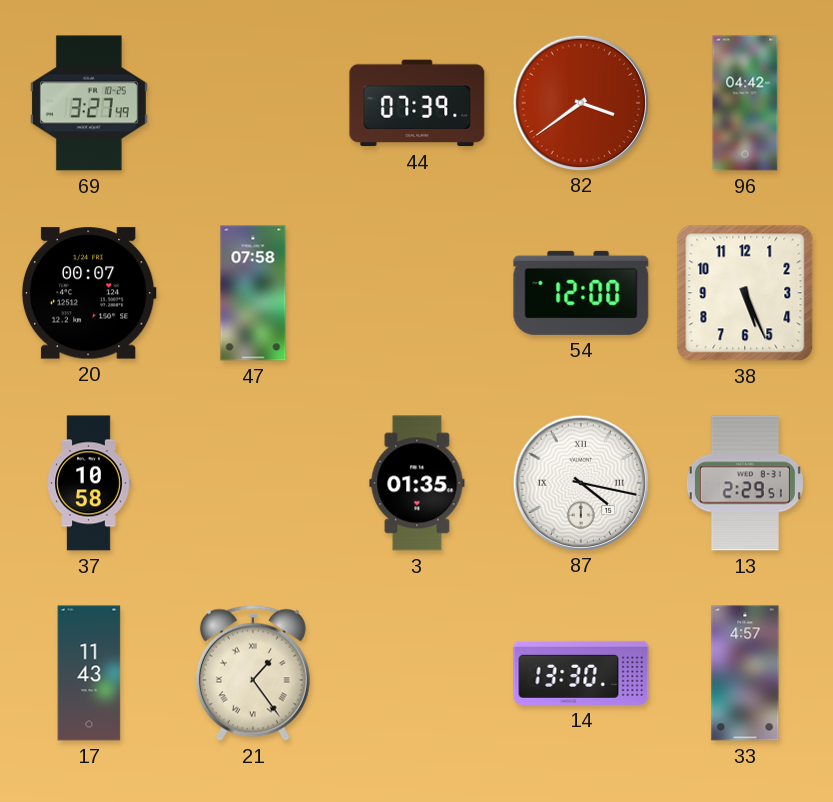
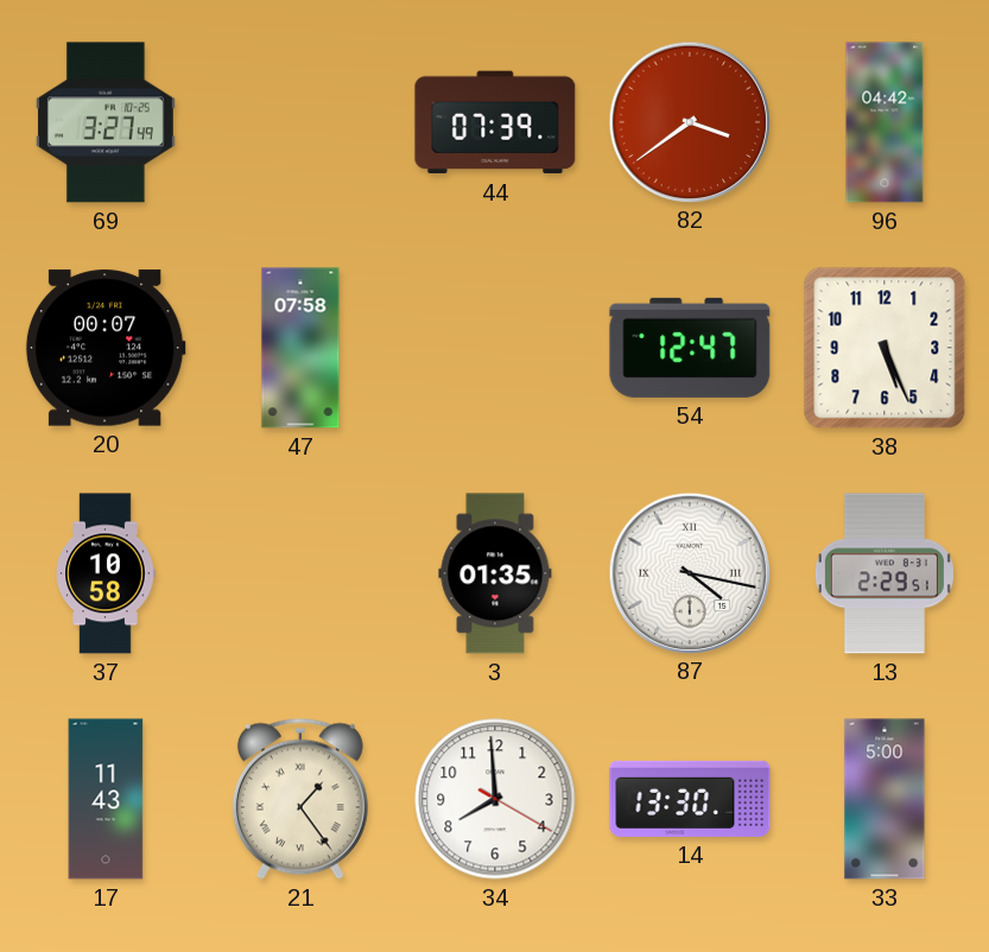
54: 12:00 -> 12:47 (690, 348)
34: none -> 7:59 (495, 799)
33: 4:57 -> 5:00 (885, 799)
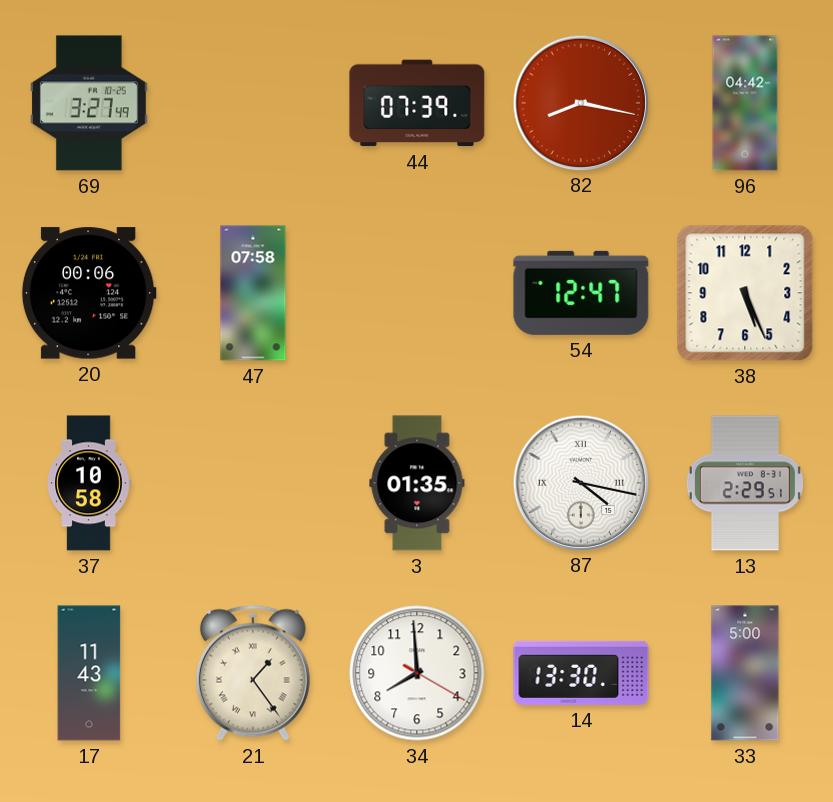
82: 3:39 -> 8:17 (580, 102)
20: 00:07 -> 00:06 (89, 293)
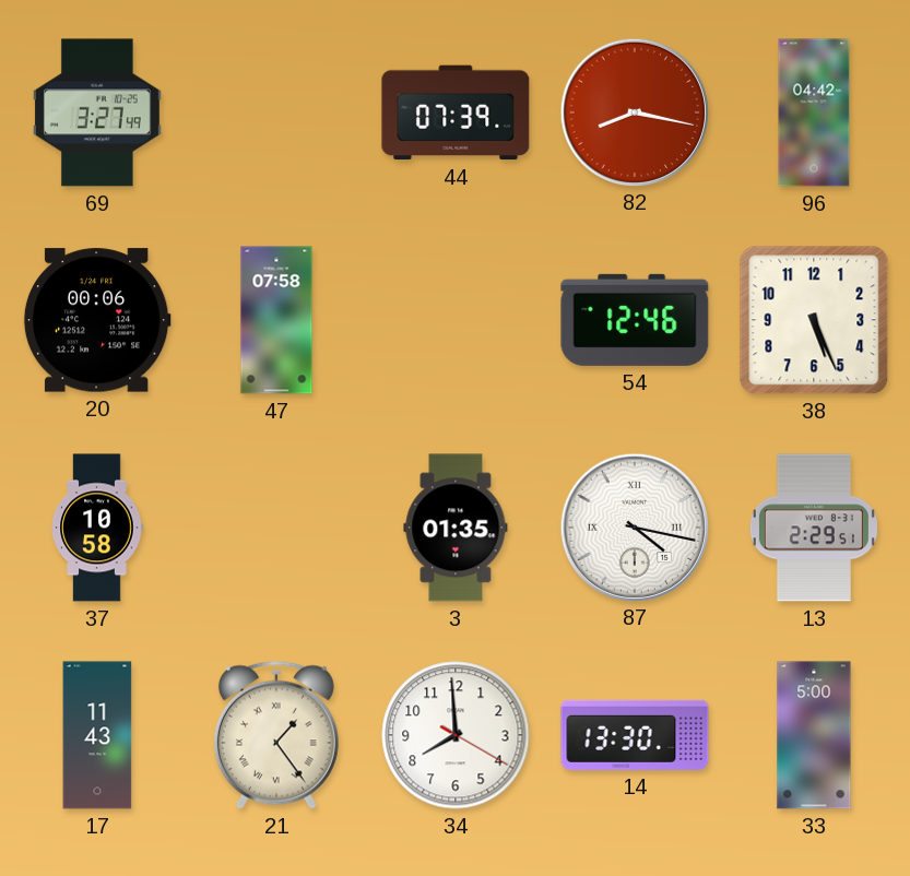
54: 12:47 -> 12:46 (635, 320)
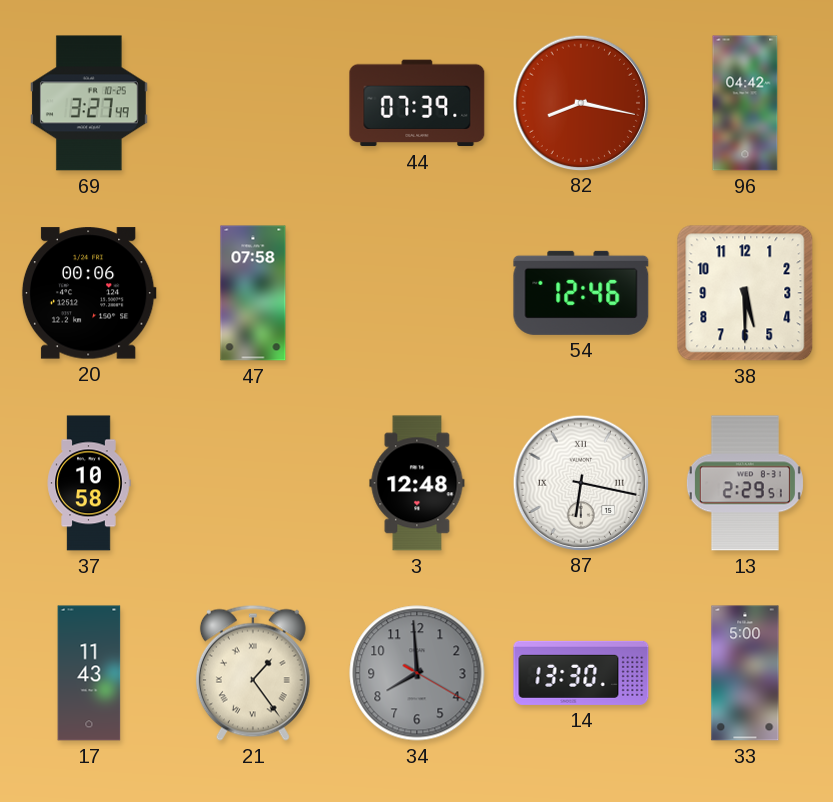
38: 5:26 -> 5:30 (745, 293)
3: 01:35 -> 12:48 (417, 483)
87: 4:17 -> 6:17 (580, 482)
34 dial: white -> grey (417, 673)
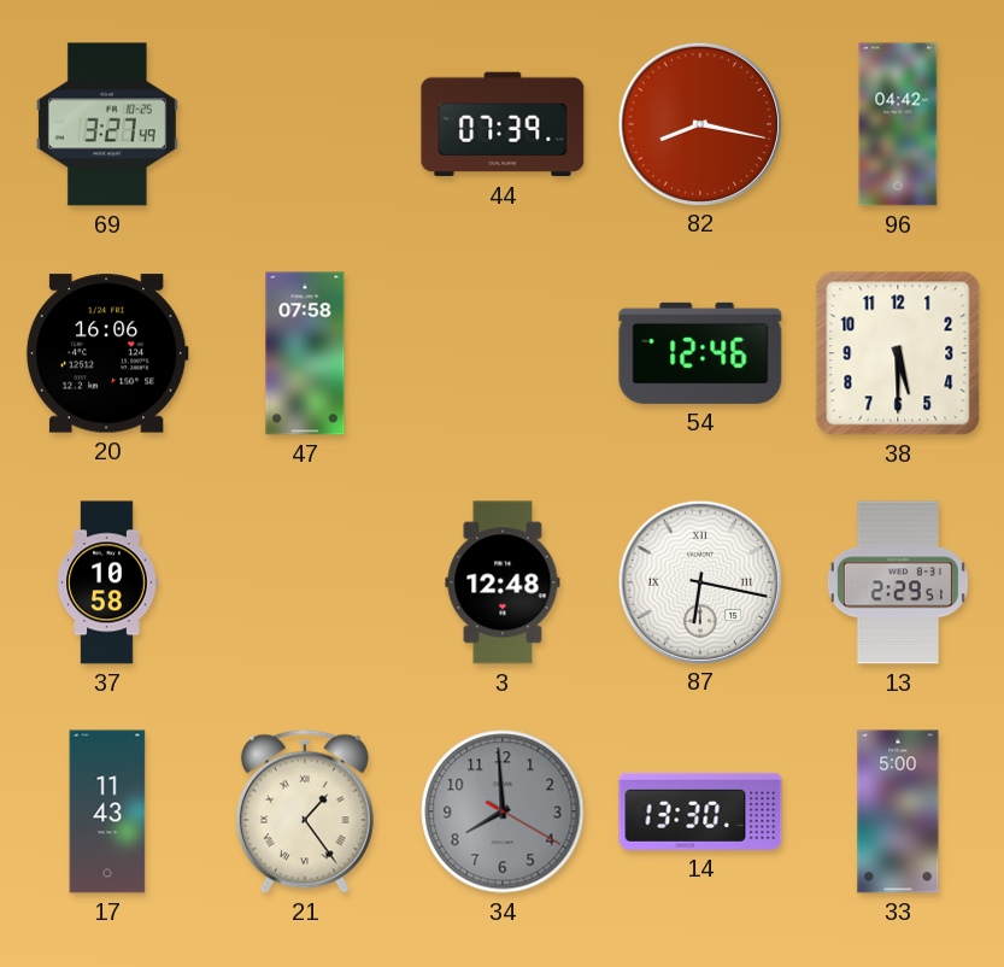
20: 00:06 -> 16:06 (107, 353)
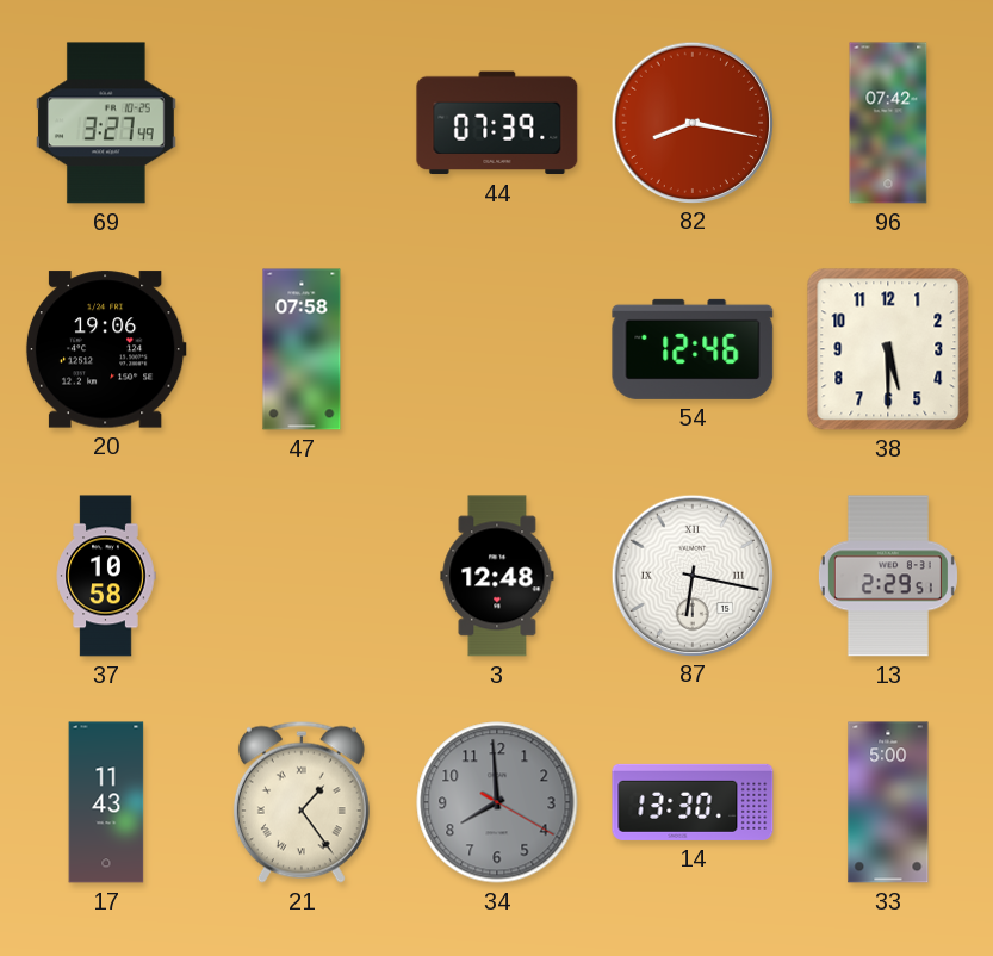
96: 04:42 -> 07:42 (888, 123)
20: 16:06 -> 19:06 (106, 349)
